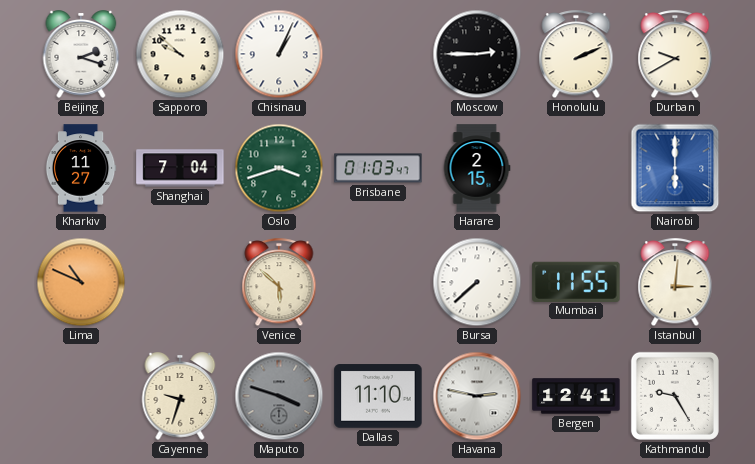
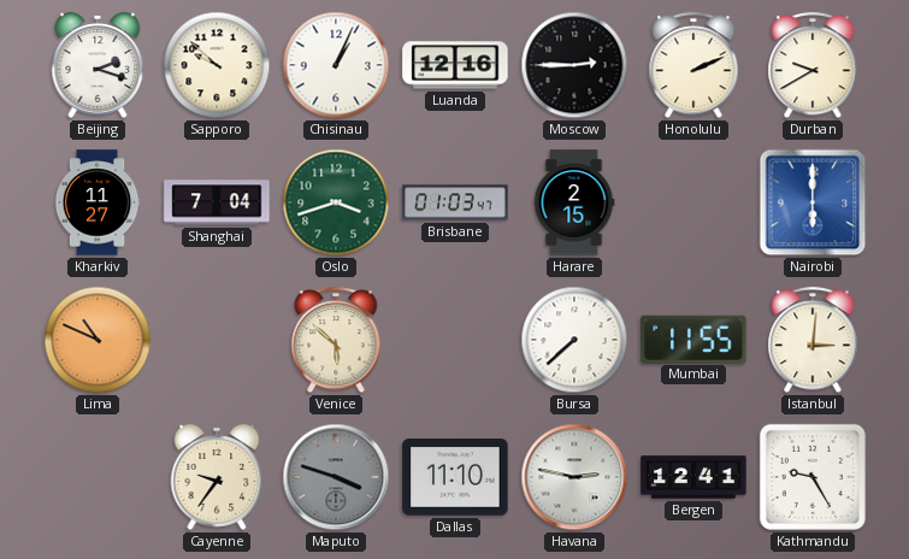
Luanda: none -> 12:16 (455, 65)
Cayenne: 9:33 -> 9:36 (217, 477)
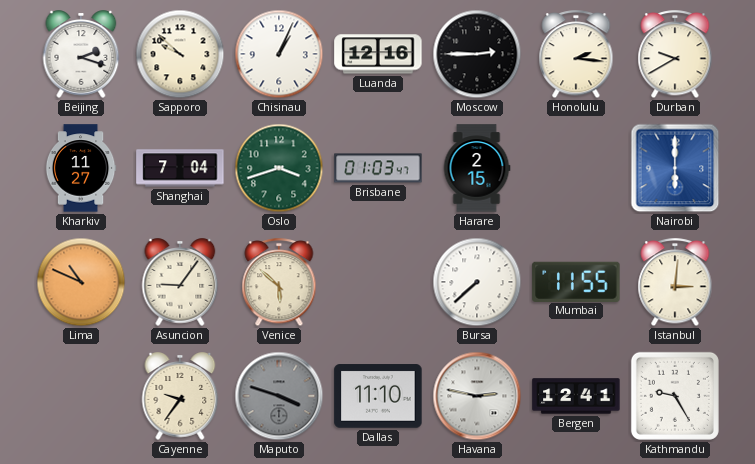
Honolulu: 2:11 -> 2:16 (576, 55)
Asuncion: none -> 9:06 (180, 282)
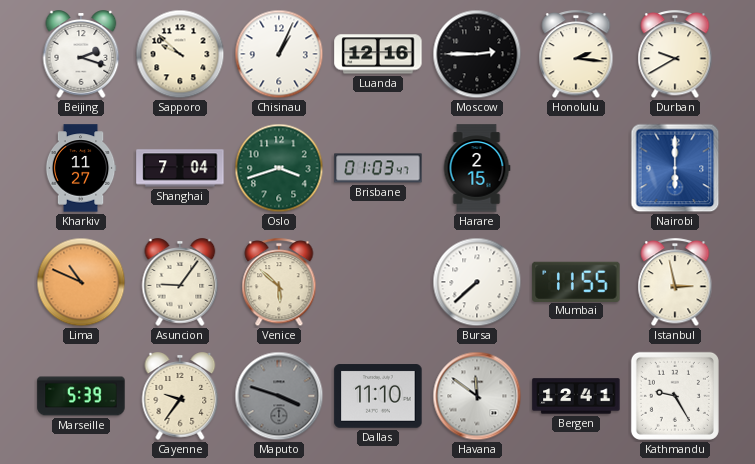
Istanbul: 3:01 -> 2:58 (675, 283)
Marseille: none -> 5:39 (81, 396)
Havana: 2:47 -> 11:51 (477, 396)
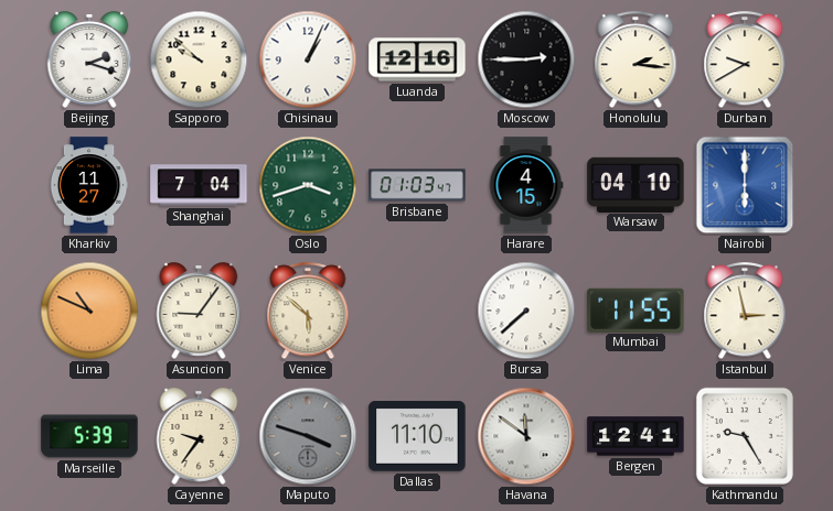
Harare: 2:15 -> 4:15 (526, 185)
Warsaw: none -> 04:10 (636, 184)
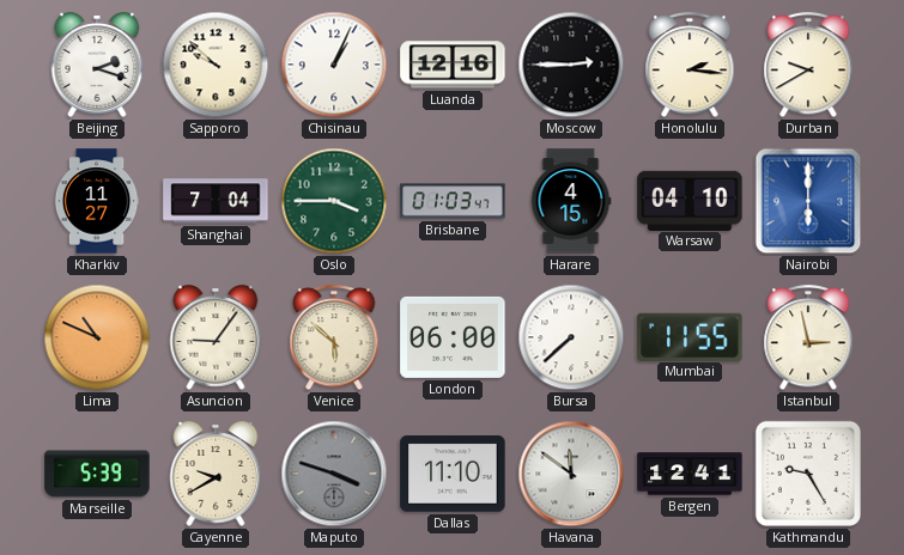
Oslo: 3:42 -> 3:45 (334, 201)
London: none -> 06:00 (453, 337)
Cayenne: 9:36 -> 9:40 (216, 474)
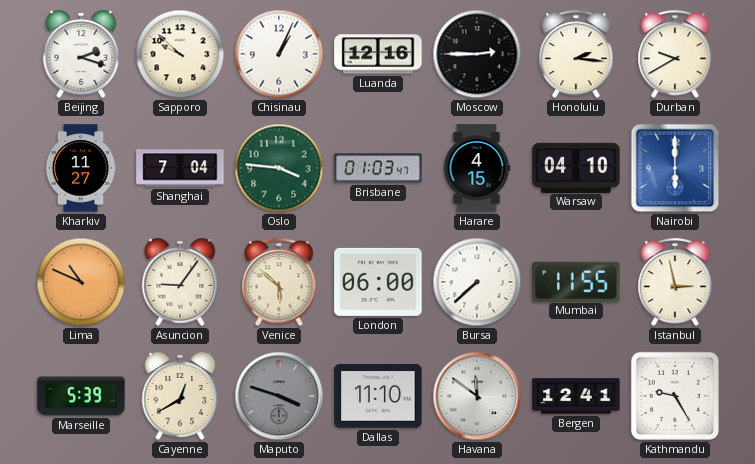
Oslo: 3:45 -> 3:46 (279, 168)
Cayenne: 9:40 -> 12:40 (180, 396)
